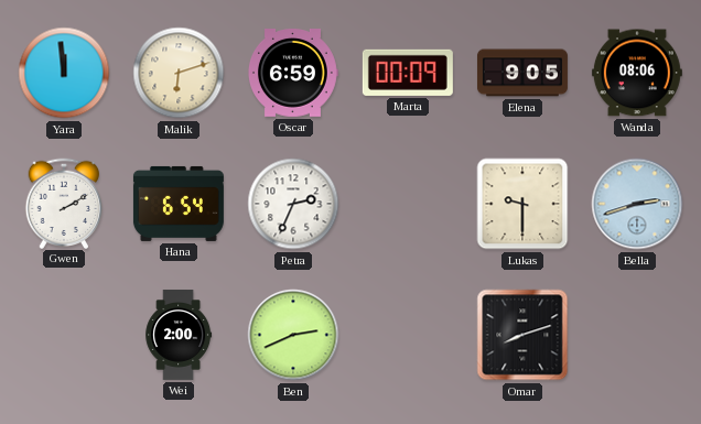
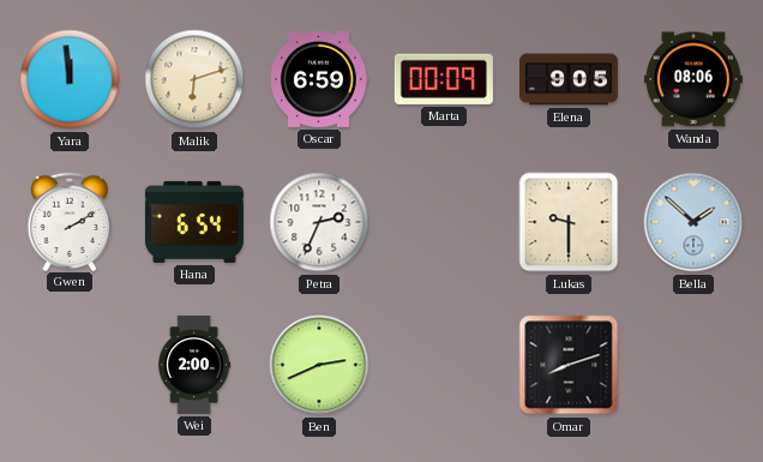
Bella: 2:42 -> 1:52 (693, 222)
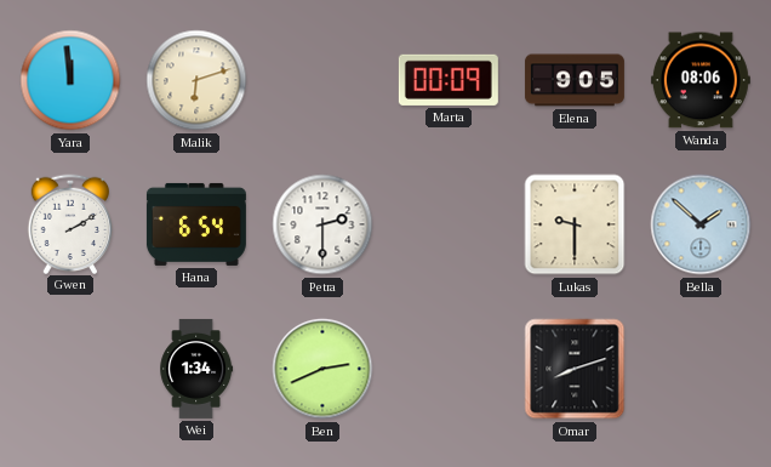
Oscar: 6:59 -> none (318, 80)
Petra: 2:34 -> 2:30 (322, 224)
Wei: 2:00 -> 1:34 (196, 369)
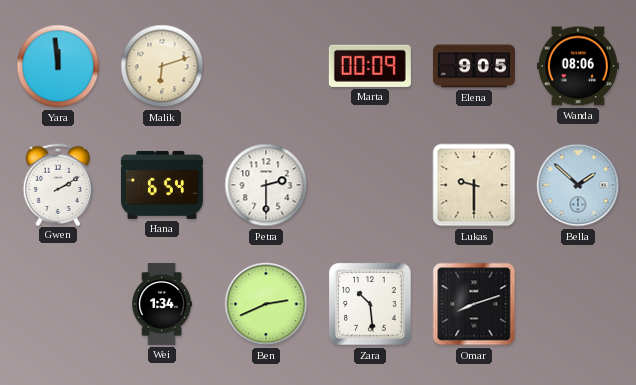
Zara: none -> 10:29 (370, 304)
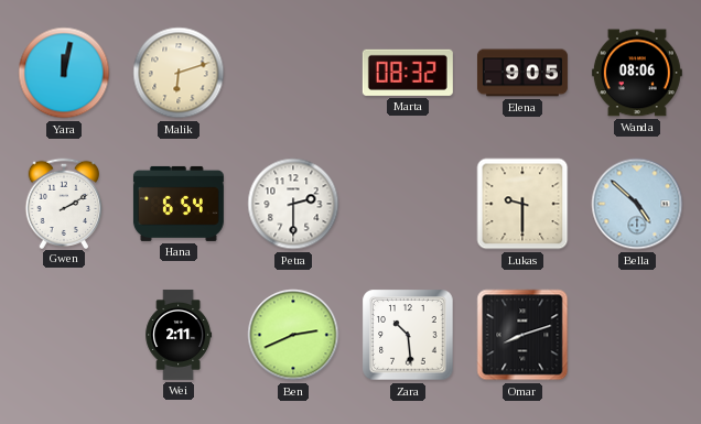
Yara: 11:59 -> 12:02 (64, 73)
Marta: 00:09 -> 08:32 (408, 73)
Bella: 1:52 -> 4:52 (637, 204)
Wei: 1:34 -> 2:11 (179, 335)
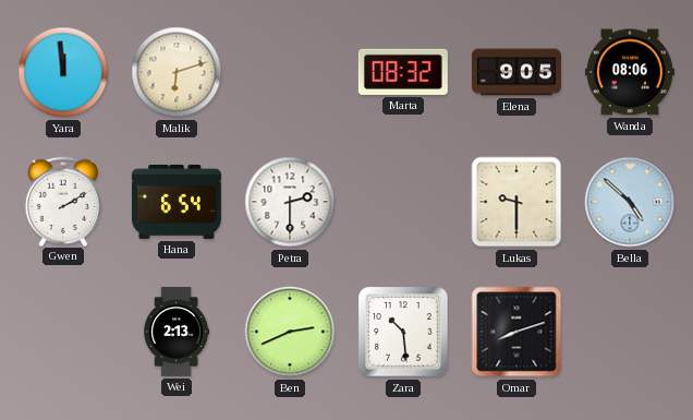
Yara: 12:02 -> 11:59 (63, 72)
Wei: 2:11 -> 2:13 (177, 332)
